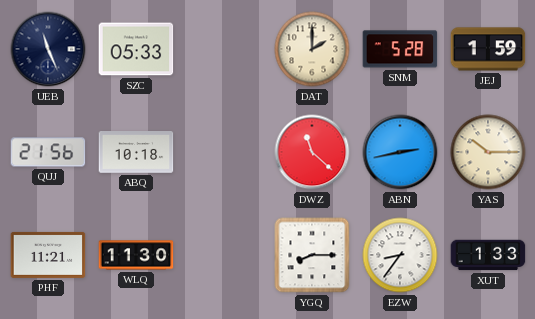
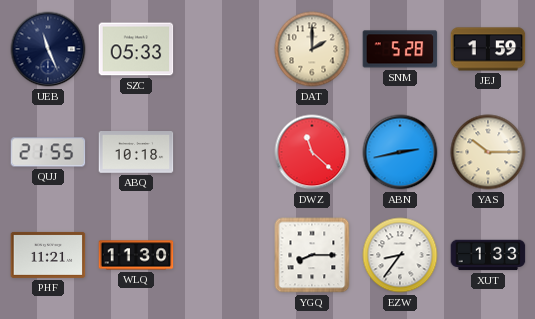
QUJ: 21:56 -> 21:55 (48, 152)
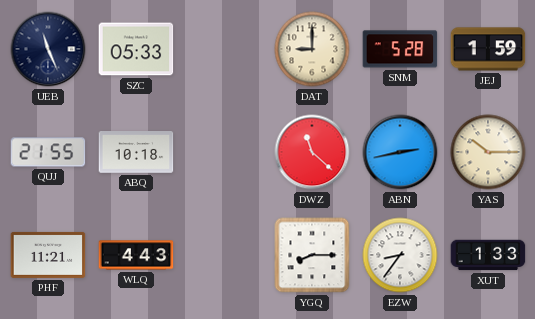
DAT: 2:00 -> 9:00 (312, 49)
WLQ: 11:30 -> 4:43 (136, 255)
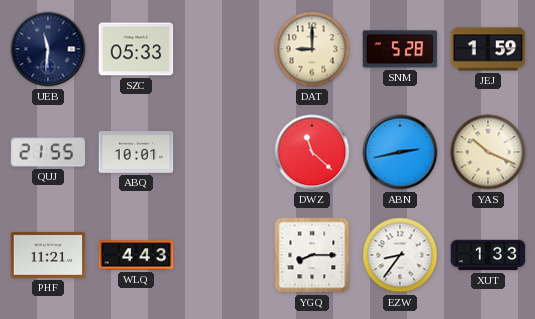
UEB: 11:26 -> 11:31 (48, 49)
ABQ: 10:18 -> 10:01 (136, 153)
YAS: 10:15 -> 10:19 (488, 152)
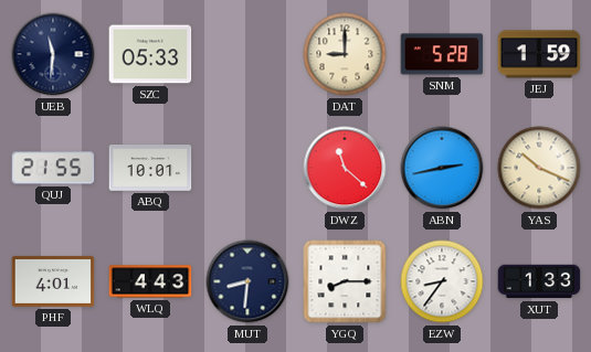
PHF: 11:21 -> 4:01 (53, 281)
MUT: none -> 8:31 (247, 281)
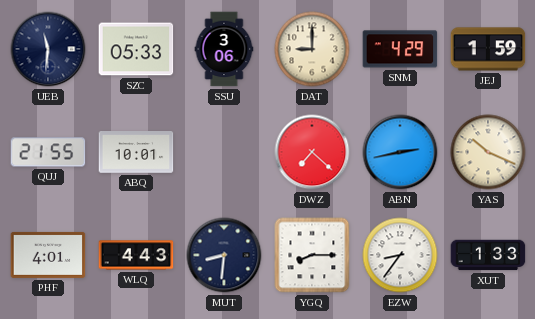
SSU: none -> 3:06 (224, 49)
SNM: 5:28 -> 4:29 (400, 49)
DWZ: 11:22 -> 7:22 (312, 152)
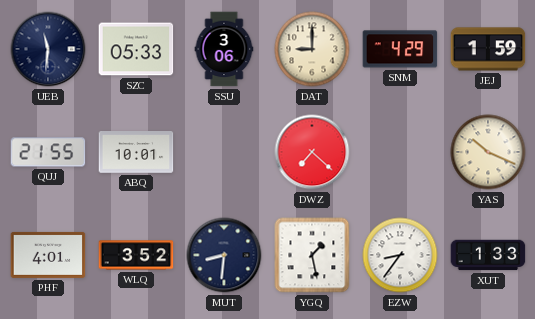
ABN: 2:43 -> none (400, 152)
WLQ: 4:43 -> 3:52 (136, 255)
YGQ: 8:15 -> 1:28 (312, 255)
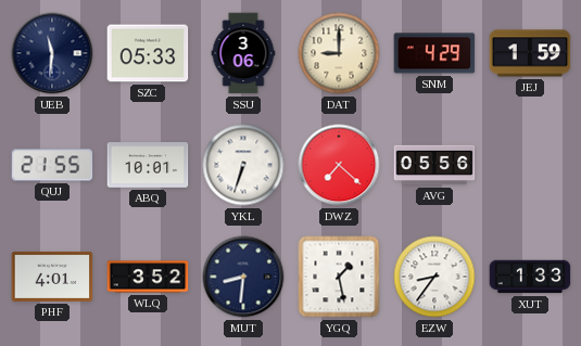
YKL: none -> 6:33 (243, 165)
AVG: none -> 05:56 (434, 165)
YAS: 10:19 -> none (488, 152)
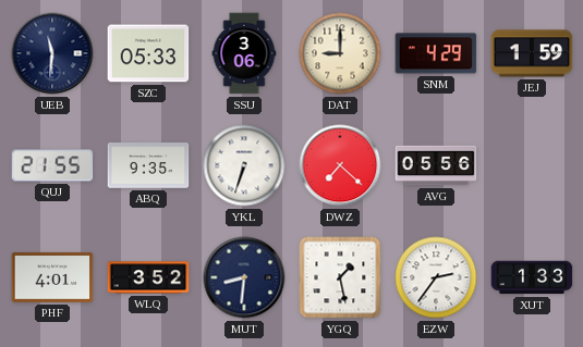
ABQ: 10:01 -> 9:35 (148, 166)
EZW: 8:36 -> 2:36 (436, 277)
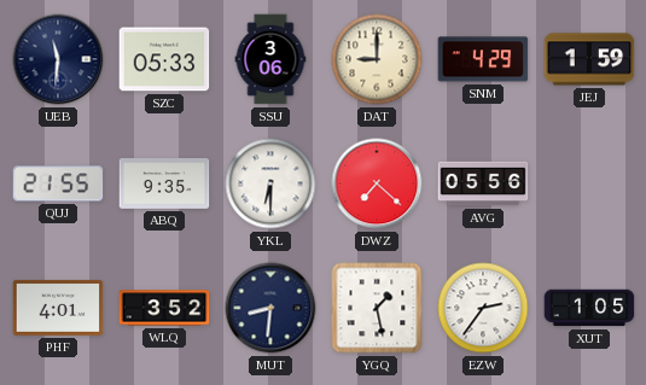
YKL: 6:33 -> 6:30 (270, 183)
XUT: 1:33 -> 1:05 (589, 308)
